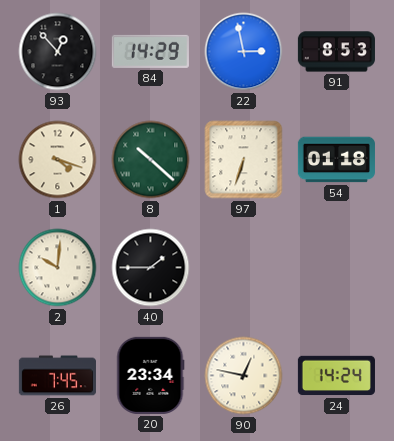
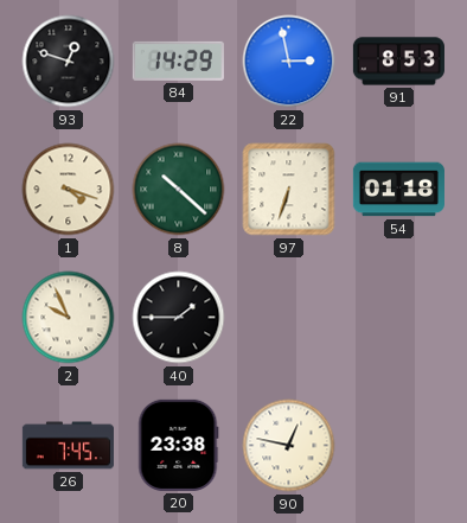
93: 12:53 -> 12:48 (69, 62)
2: 10:01 -> 9:56 (69, 318)
20: 23:34 -> 23:38 (179, 445)
24: 14:24 -> none (336, 376)
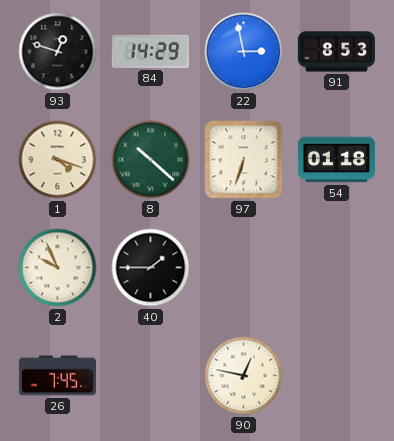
20: 23:38 -> none (179, 445)
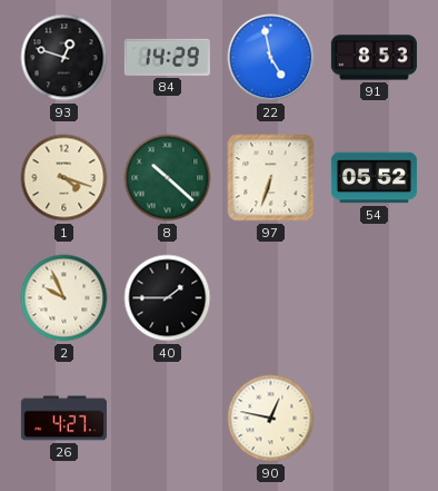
22: 2:58 -> 4:58 (271, 58)
54: 01:18 -> 05:52 (374, 178)
26: 7:45 -> 4:27 (63, 419)
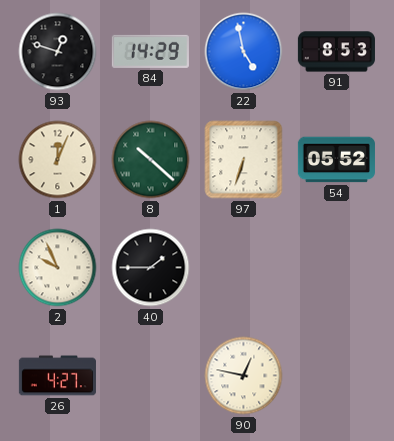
1: 4:18 -> 12:04 (58, 160)
